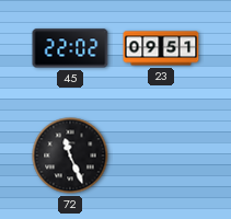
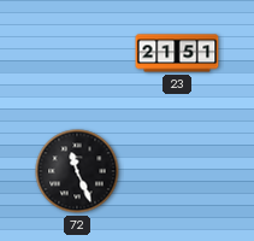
45: 22:02 -> none (70, 48)
23: 09:51 -> 21:51 (177, 53)
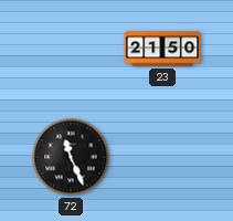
23: 21:51 -> 21:50 (162, 49)
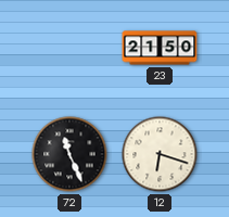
12: none -> 6:18 (160, 154)
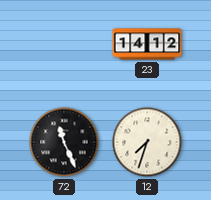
23: 21:50 -> 14:12 (147, 44)
12: 6:18 -> 7:33 (147, 142)
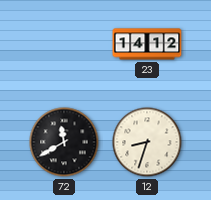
72: 11:26 -> 11:40 (64, 142)
12: 7:33 -> 8:33 (147, 142)
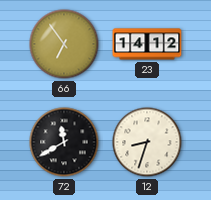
66: none -> 6:54 (64, 44)
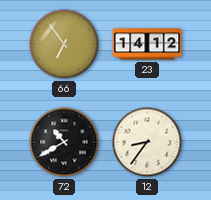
72: 11:40 -> 10:40 (64, 142)
12: 8:33 -> 8:36 (147, 142)
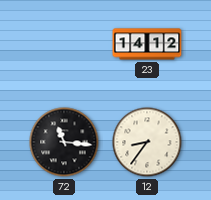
66: 6:54 -> none (64, 44)
72: 10:40 -> 11:16 (64, 142)
